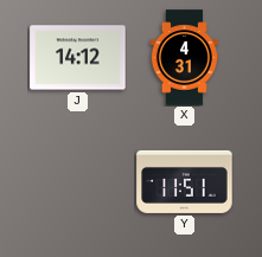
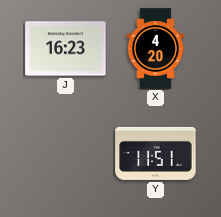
J: 14:12 -> 16:23 (66, 49)
X: 4:31 -> 4:20 (155, 49)
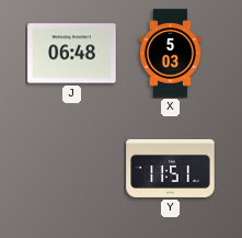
J: 16:23 -> 06:48 (72, 54)
X: 4:20 -> 5:03 (170, 54)
